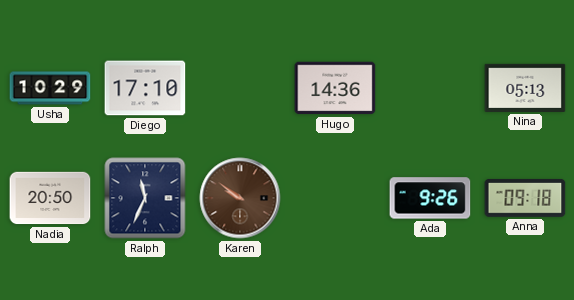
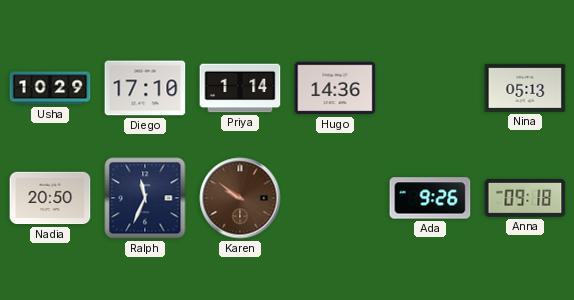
Priya: none -> 1:14 (240, 88)
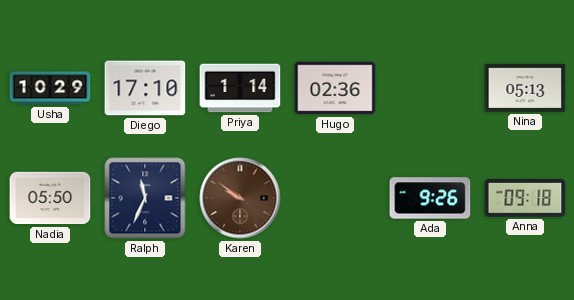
Hugo: 14:36 -> 02:36 (335, 88)
Nadia: 20:50 -> 05:50 (50, 198)
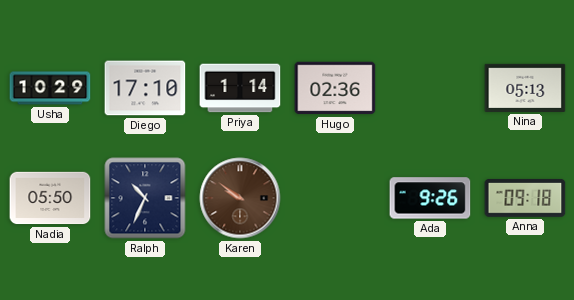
Ralph: 11:34 -> 10:34 (145, 198)
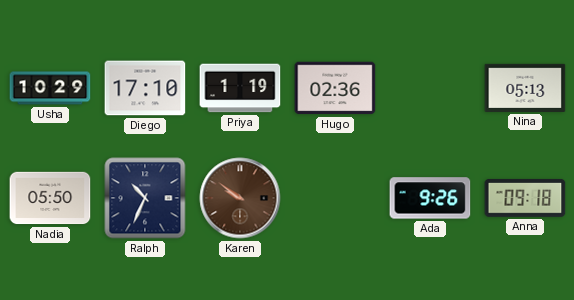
Priya: 1:14 -> 1:19 (240, 88)
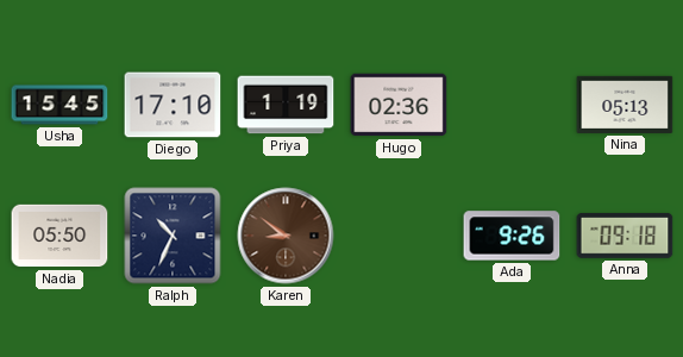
Usha: 10:29 -> 15:45 (59, 105)
Karen: 9:51 -> 8:51 (286, 236)
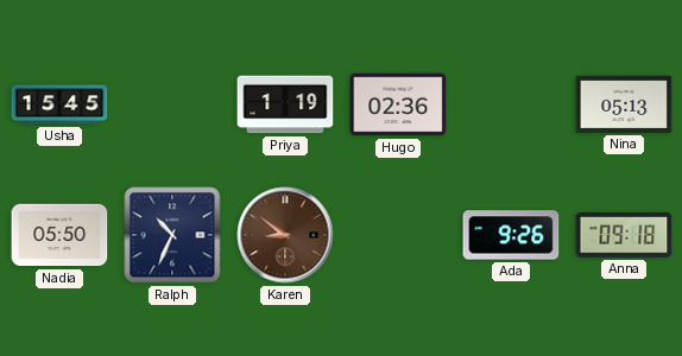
Diego: 17:10 -> none (173, 105)
